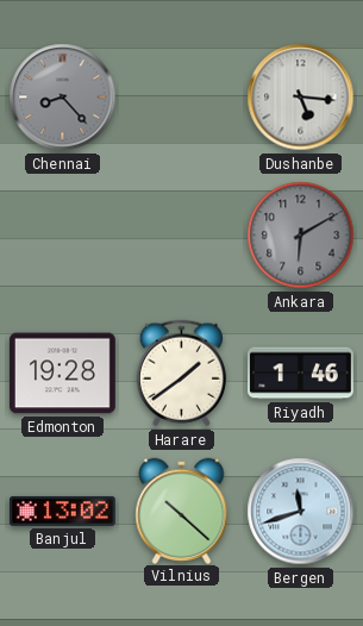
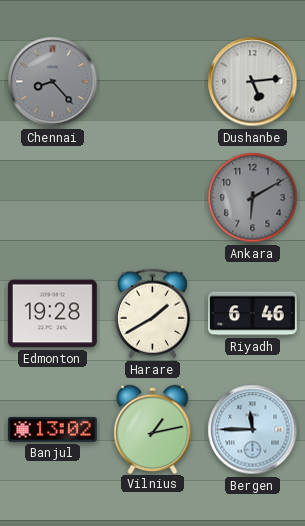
Dushanbe: 5:16 -> 5:14 (253, 82)
Harare: 1:39 -> 1:40 (152, 314)
Riyadh: 1:46 -> 6:46 (252, 314)
Vilnius: 10:22 -> 1:13 (153, 429)
Bergen: 11:42 -> 11:45 (253, 430)
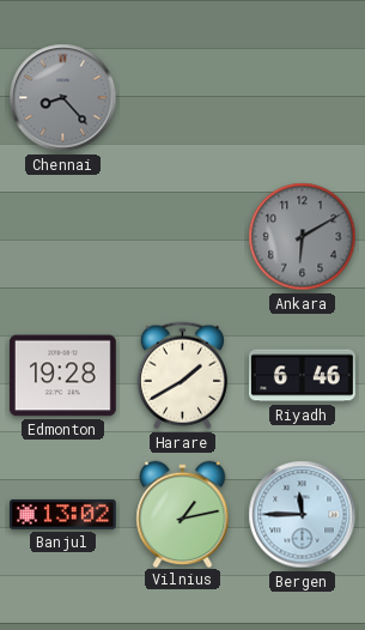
Dushanbe: 5:14 -> none (253, 82)
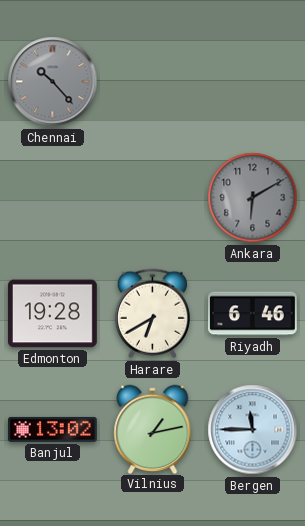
Chennai: 8:23 -> 10:23 (53, 82)
Harare: 1:40 -> 6:40 (152, 314)
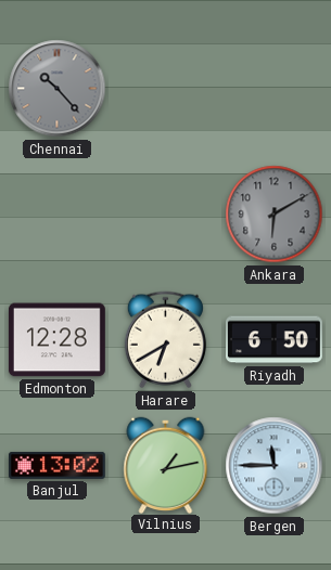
Edmonton: 19:28 -> 12:28 (56, 340)
Riyadh: 6:46 -> 6:50 (273, 340)
